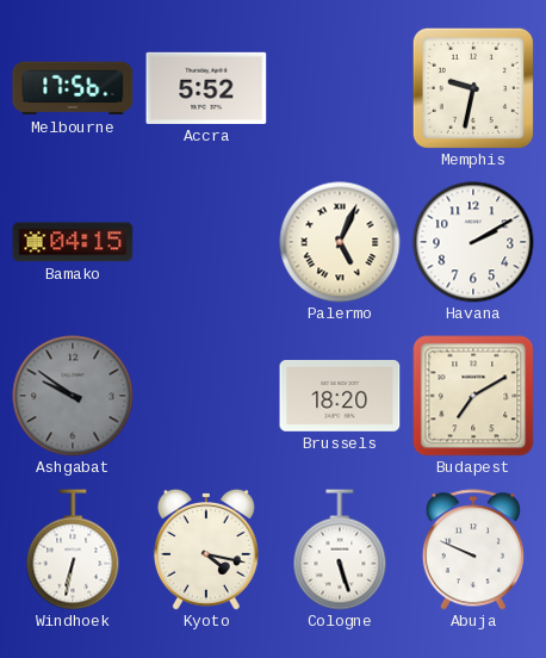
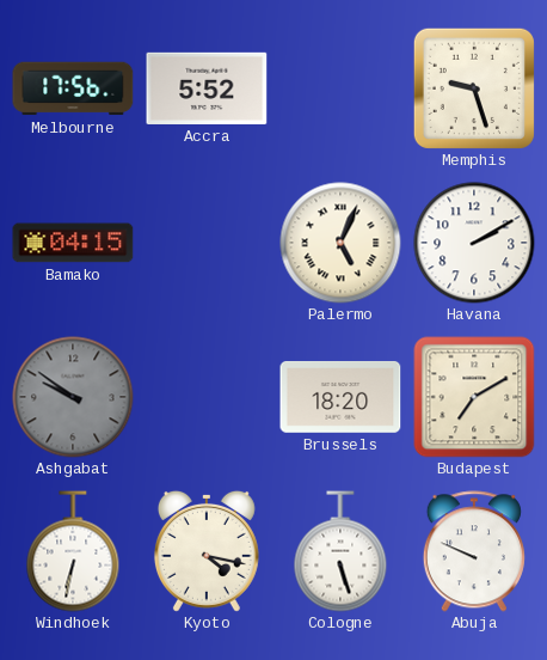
Memphis: 9:32 -> 9:27 (474, 88)
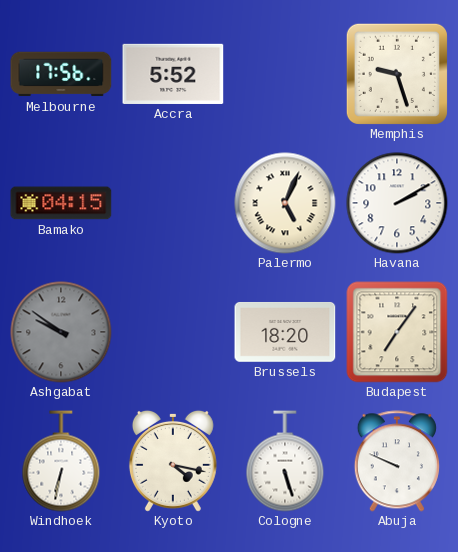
Budapest: 7:10 -> 7:06 (397, 332)
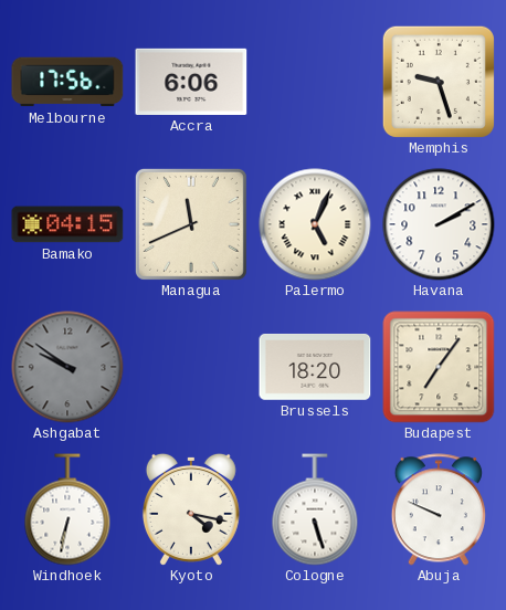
Accra: 5:52 -> 6:06 (191, 82)
Managua: none -> 11:41 (191, 224)
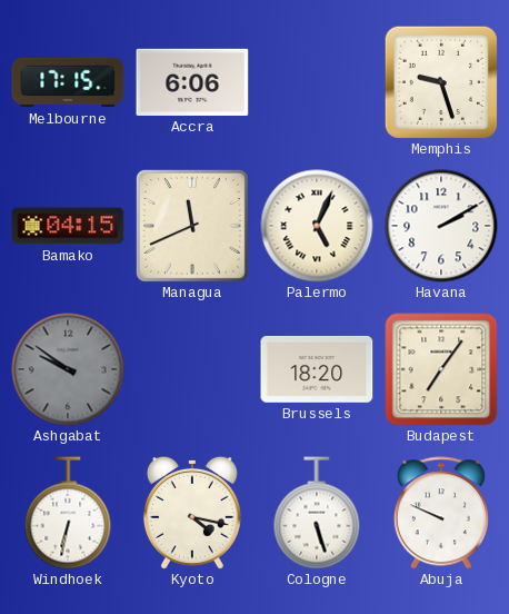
Melbourne: 17:56 -> 17:15 (68, 82)
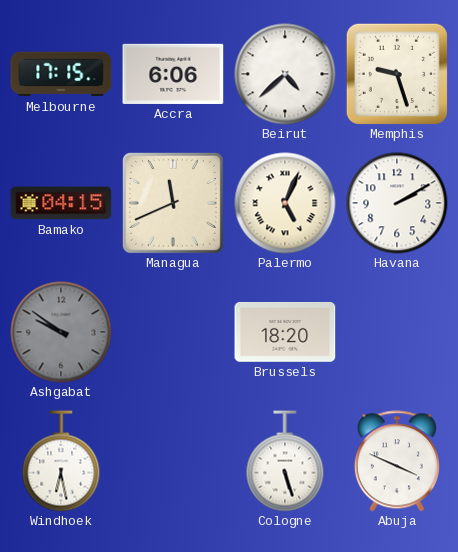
Beirut: none -> 4:38 (285, 74)
Budapest: 7:06 -> none (441, 369)
Windhoek: 6:32 -> 6:28 (61, 461)
Kyoto: 4:17 -> none (192, 513)
Abuja: 9:49 -> 3:49 (397, 461)
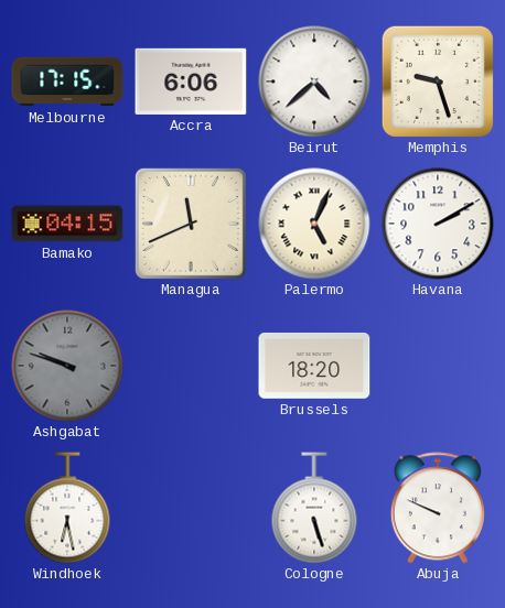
Ashgabat: 9:51 -> 9:48 (67, 366)
Abuja: 3:49 -> 9:49 (438, 508)
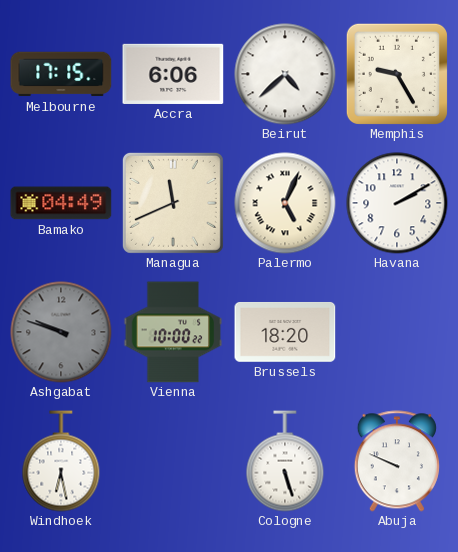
Memphis: 9:27 -> 9:25 (397, 74)
Bamako: 04:15 -> 04:49 (61, 203)
Vienna: none -> 10:00 (173, 332)
